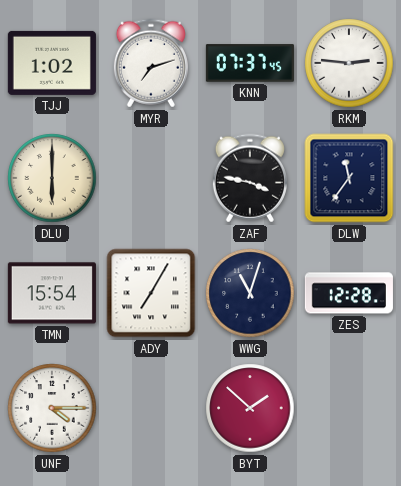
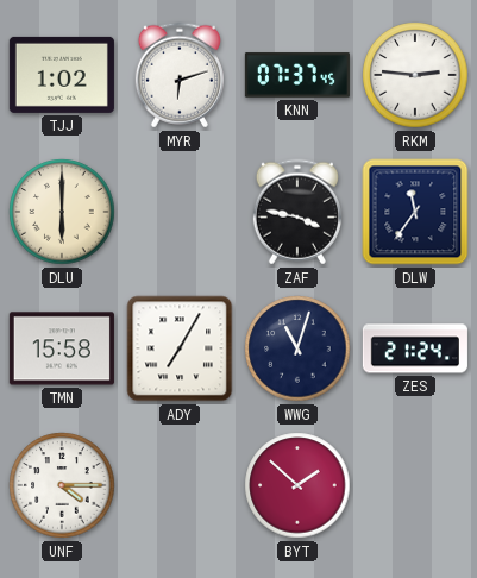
MYR: 7:12 -> 6:12 (180, 75)
TMN: 15:54 -> 15:58 (62, 348)
ZES: 12:28 -> 21:24 (415, 348)
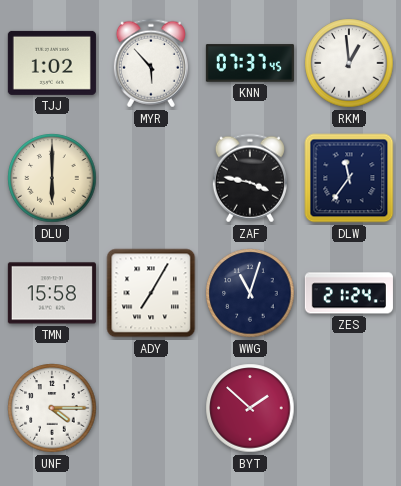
MYR: 6:12 -> 5:53 (151, 63)
RKM: 2:46 -> 12:59 (349, 63)
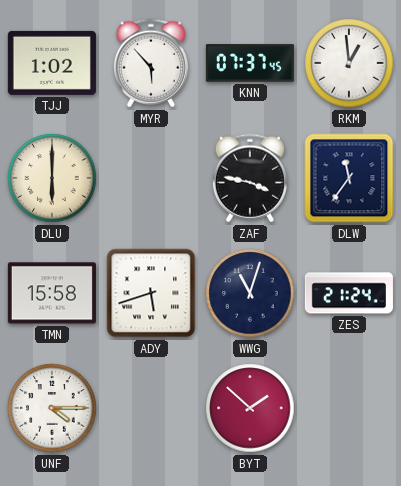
ADY: 7:05 -> 5:42 (151, 293)
